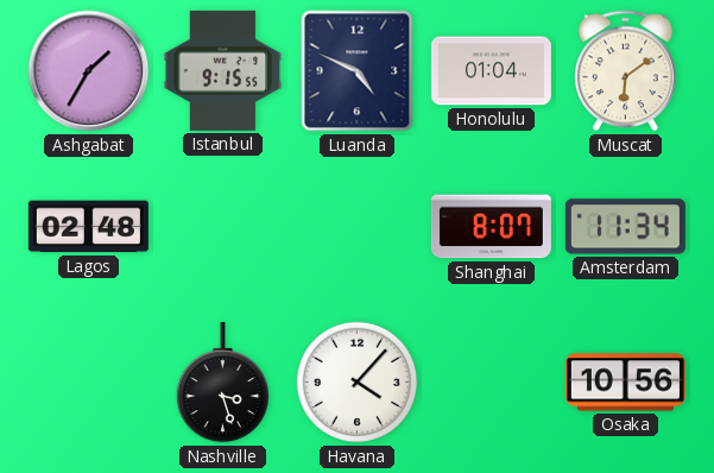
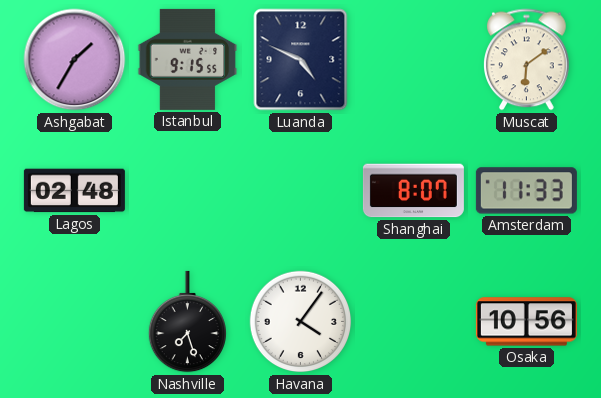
Honolulu: 01:04 -> none (491, 71)
Amsterdam: 11:34 -> 11:33 (526, 191)
Nashville: 3:27 -> 7:27 (187, 322)
Havana: 4:07 -> 4:06 (301, 322)
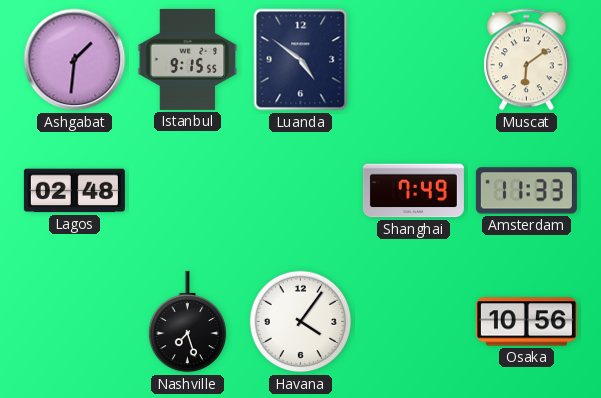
Ashgabat: 1:35 -> 1:31 (75, 60)
Luanda: 4:49 -> 4:51 (301, 60)
Shanghai: 8:07 -> 7:49 (413, 191)
